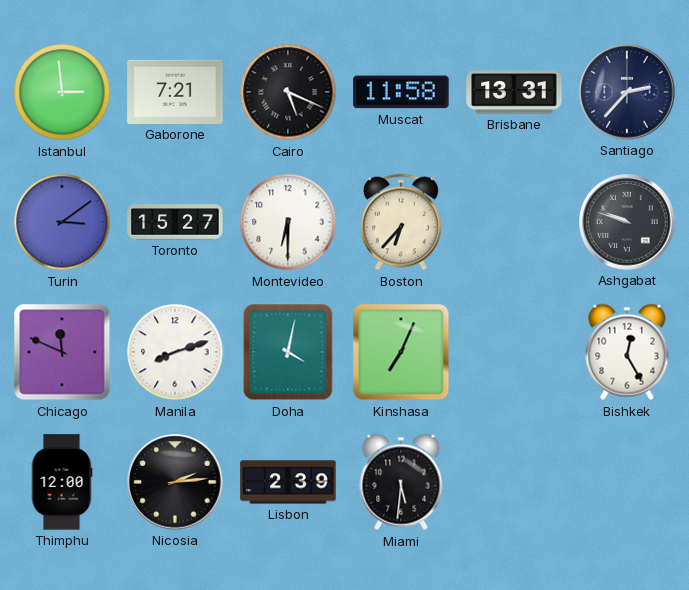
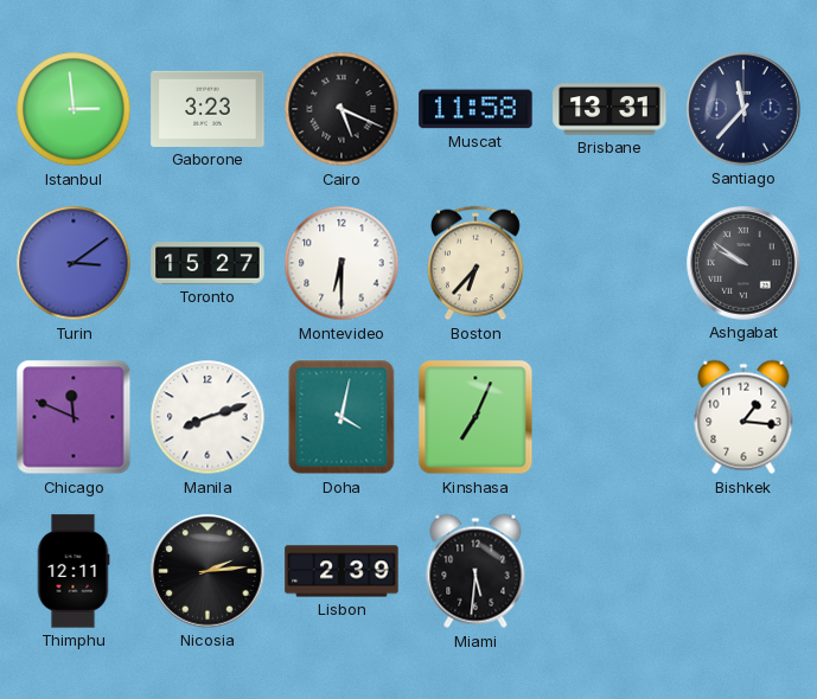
Gaborone: 7:21 -> 3:23 (208, 109)
Santiago: 2:37 -> 11:37 (743, 109)
Ashgabat: 9:48 -> 9:51 (743, 263)
Bishkek: 12:25 -> 1:16 (743, 417)
Thimphu: 12:00 -> 12:11 (74, 571)
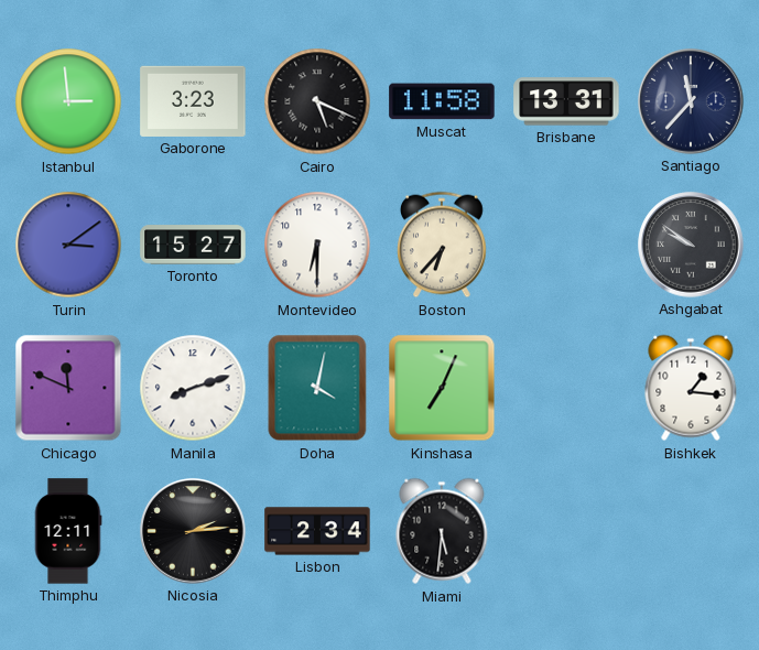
Lisbon: 2:39 -> 2:34 (317, 531)
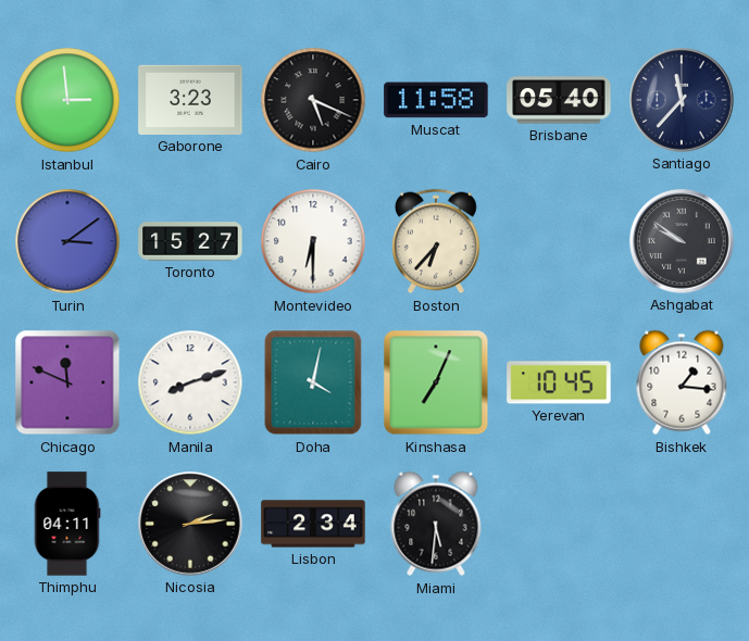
Brisbane: 13:31 -> 05:40 (559, 100)
Yerevan: none -> 10:45 (559, 382)
Thimphu: 12:11 -> 04:11 (67, 524)
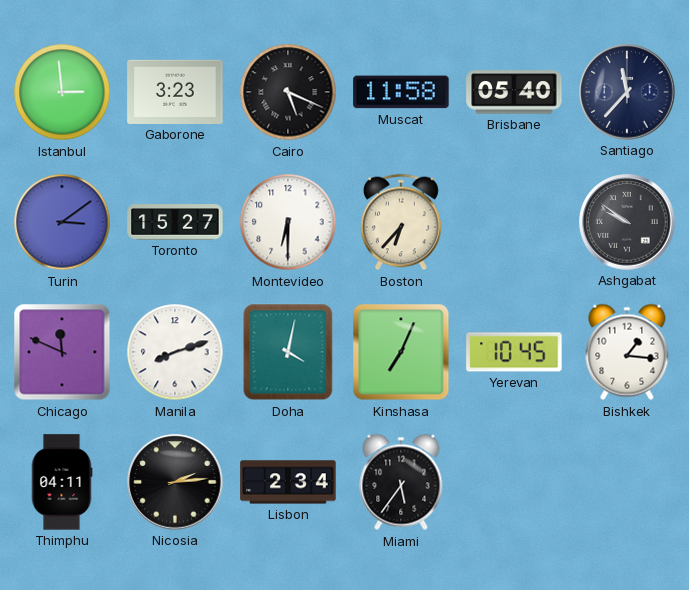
Miami: 5:31 -> 5:36 (401, 482)
